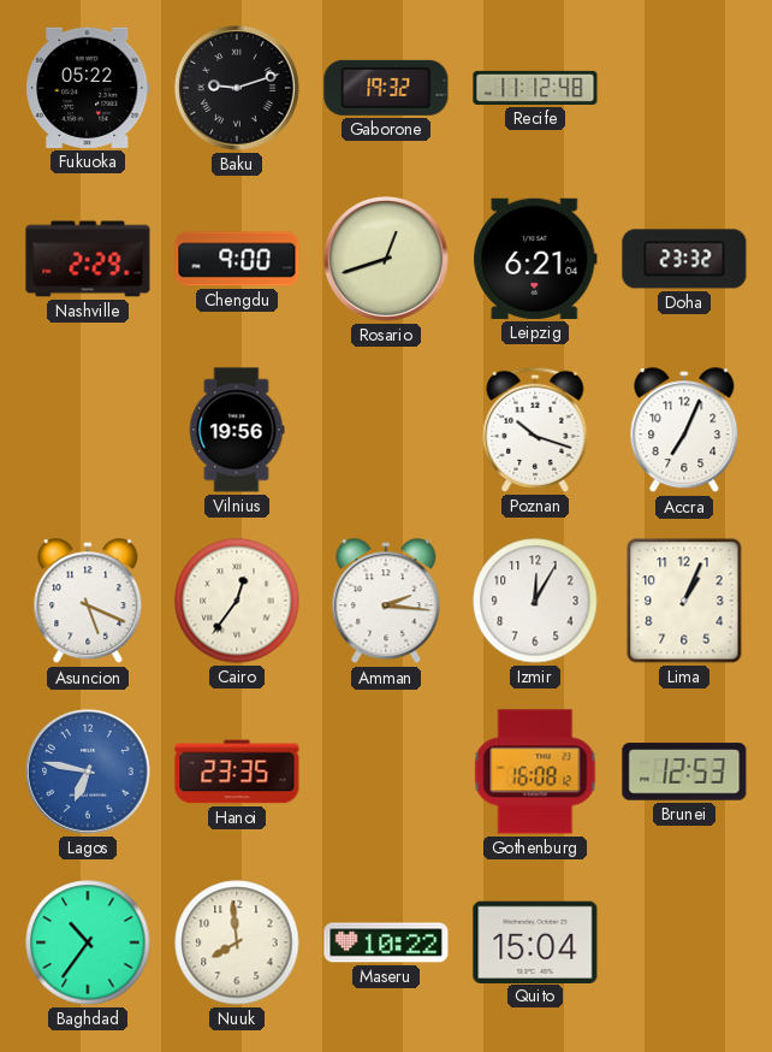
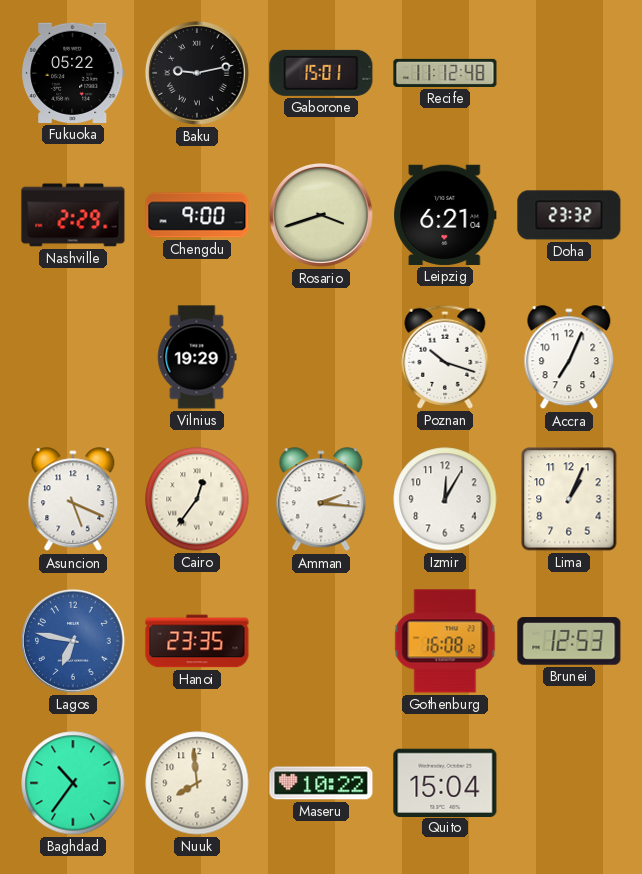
Baku: 9:12 -> 9:13 (197, 73)
Gaborone: 19:32 -> 15:01 (321, 73)
Rosario: 12:42 -> 3:42 (321, 215)
Vilnius: 19:56 -> 19:29 (197, 357)
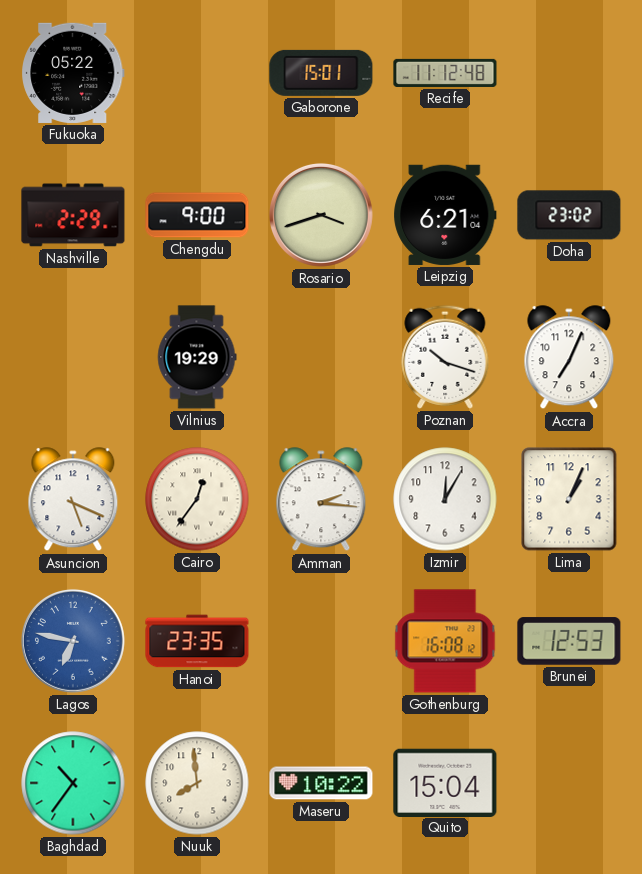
Baku: 9:13 -> none (197, 73)
Doha: 23:32 -> 23:02 (569, 215)
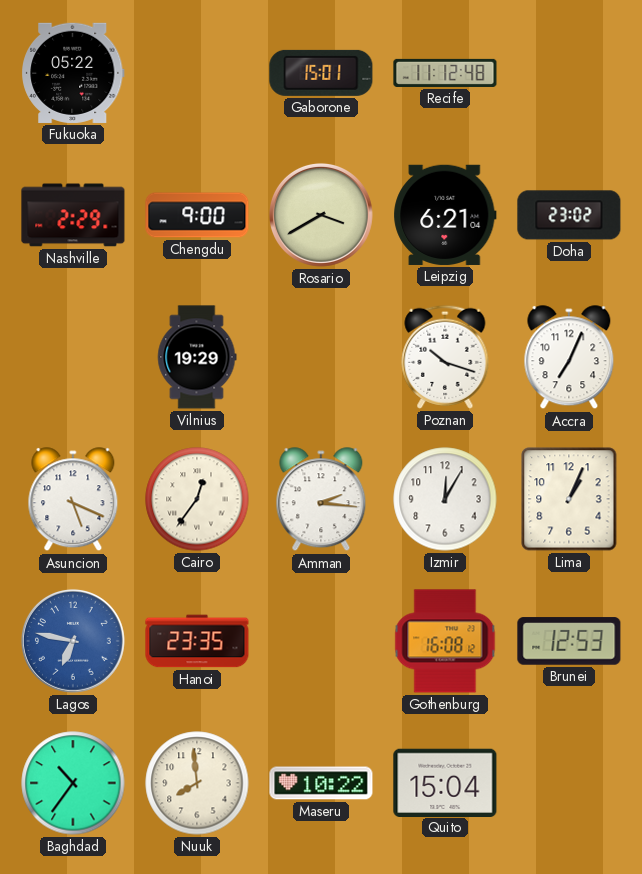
Rosario: 3:42 -> 3:40 (321, 215)
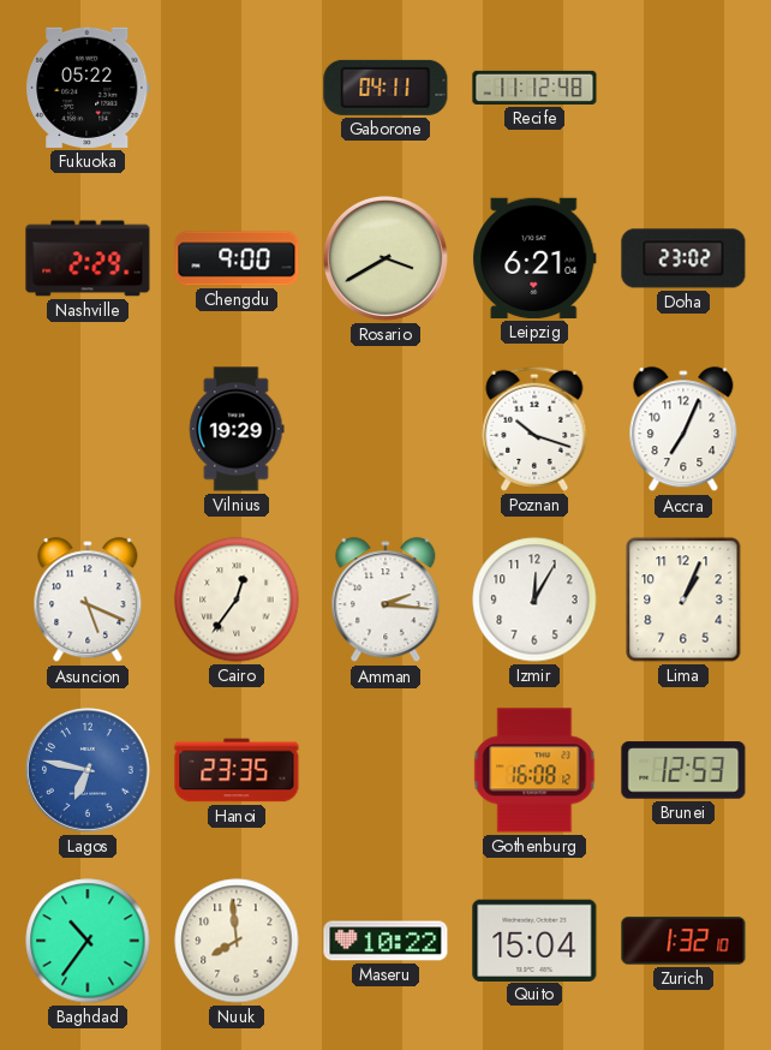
Gaborone: 15:01 -> 04:11 (385, 88)
Zurich: none -> 1:32 (683, 941)
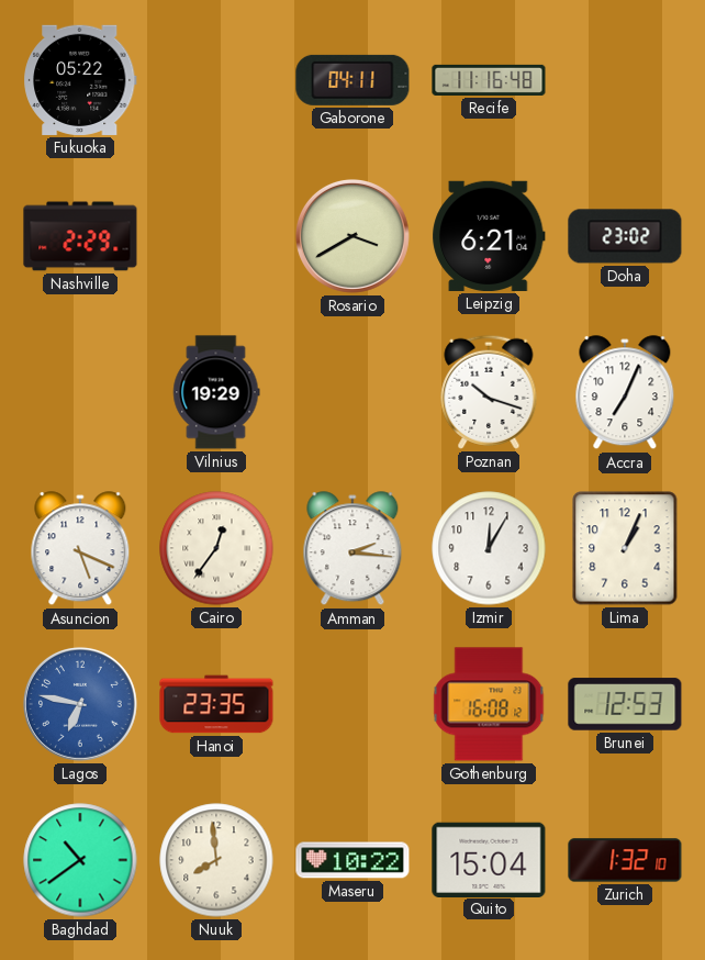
Recife: 11:12 -> 11:16 (489, 80)
Chengdu: 9:00 -> none (237, 258)
Baghdad: 10:36 -> 10:39 (80, 860)
